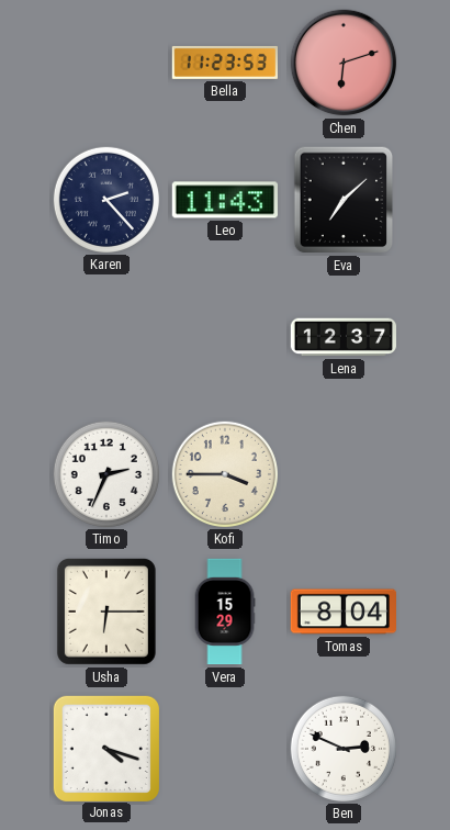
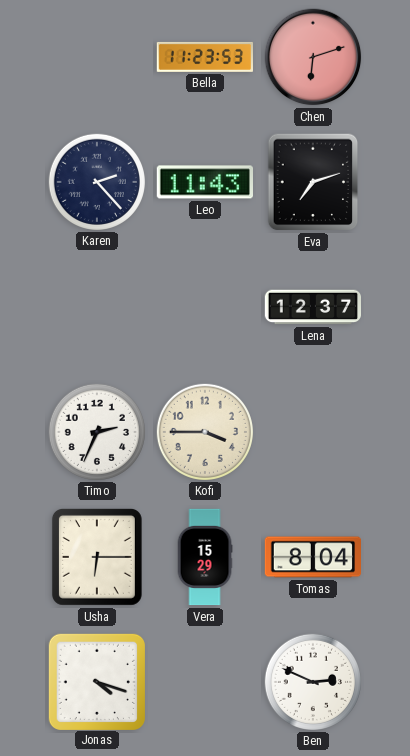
Eva: 7:08 -> 7:12 (313, 182)
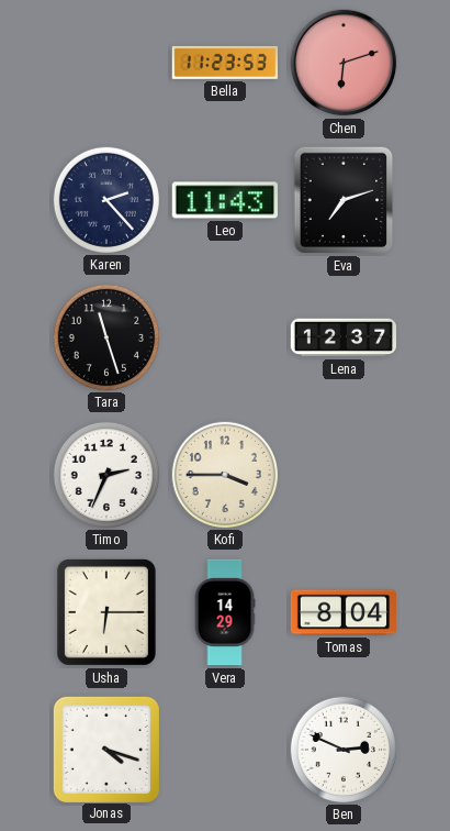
Tara: none -> 11:27 (105, 336)
Vera: 15:29 -> 14:29 (225, 612)
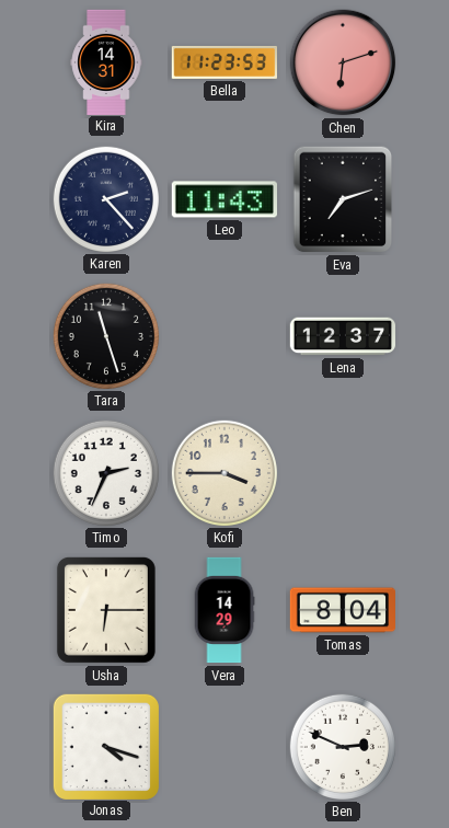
Kira: none -> 14:31 (106, 61)
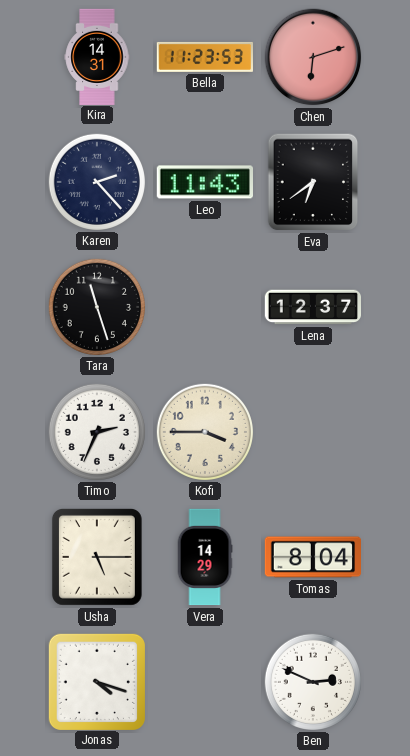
Eva: 7:12 -> 6:39 (313, 182)
Usha: 6:15 -> 5:15 (97, 557)
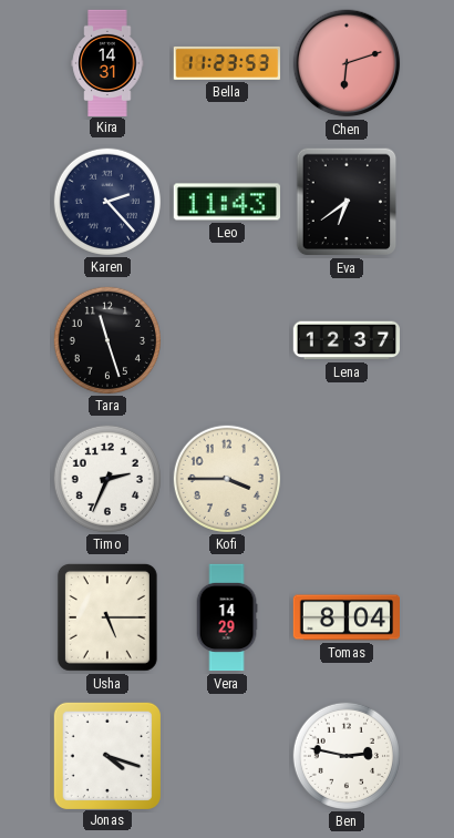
Ben: 2:49 -> 2:47 (345, 755)
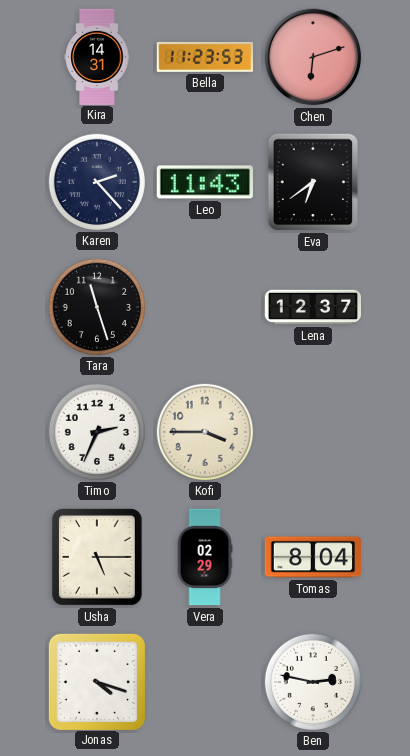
Vera: 14:29 -> 02:29 (205, 557)
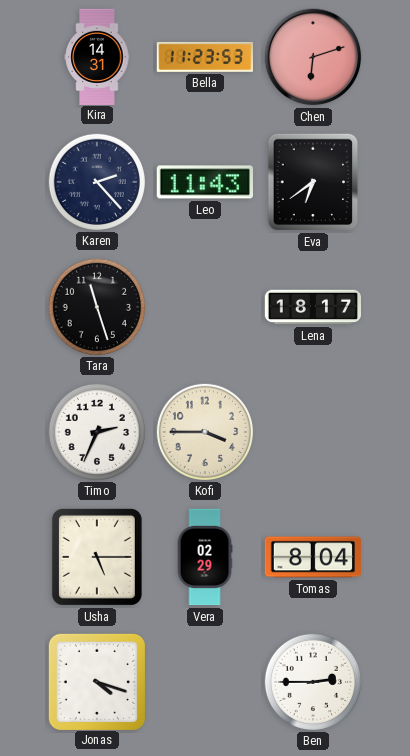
Lena: 12:37 -> 18:17 (312, 307)
Ben: 2:47 -> 2:45 (312, 681)
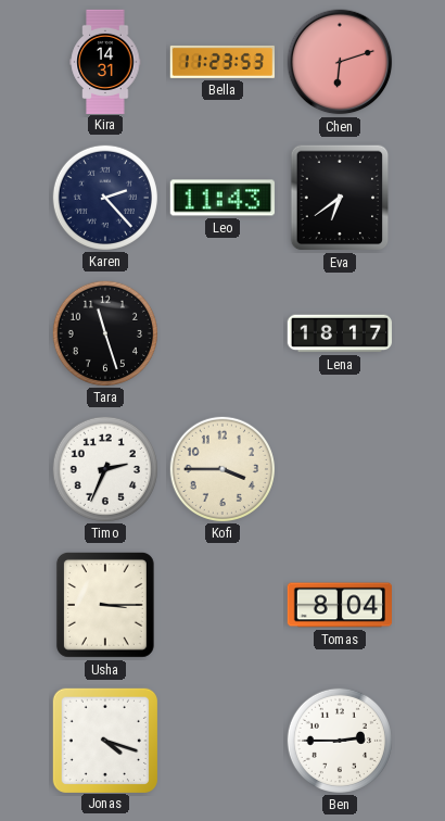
Usha: 5:15 -> 3:15 (105, 605)
Vera: 02:29 -> none (205, 557)
